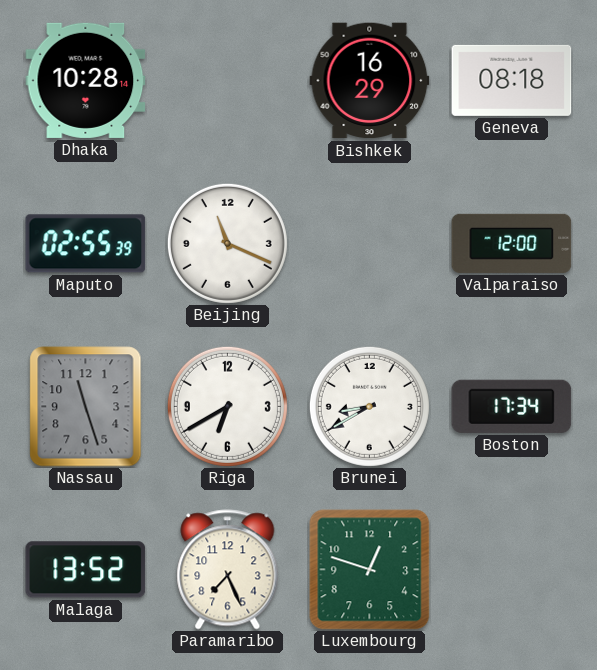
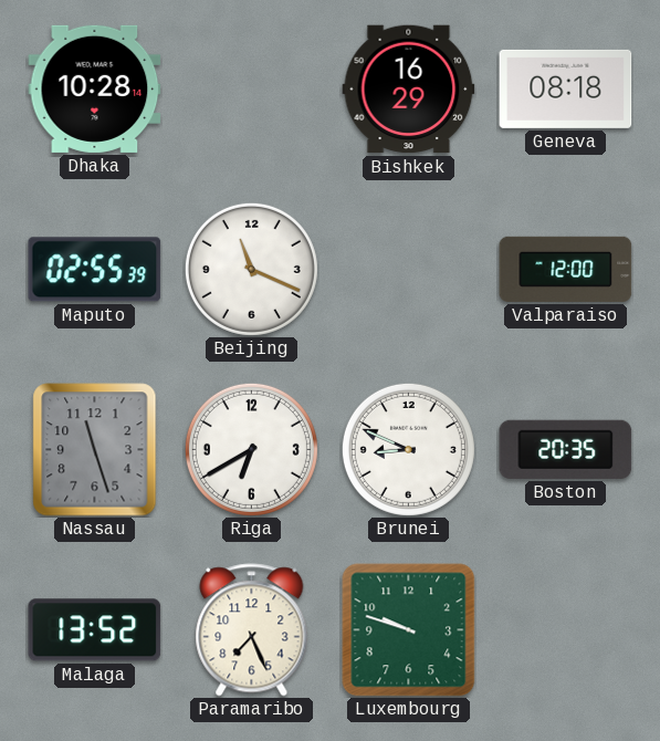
Brunei: 8:40 -> 8:49 (408, 449)
Boston: 17:34 -> 20:35 (566, 449)
Luxembourg: 12:48 -> 9:48 (409, 630)
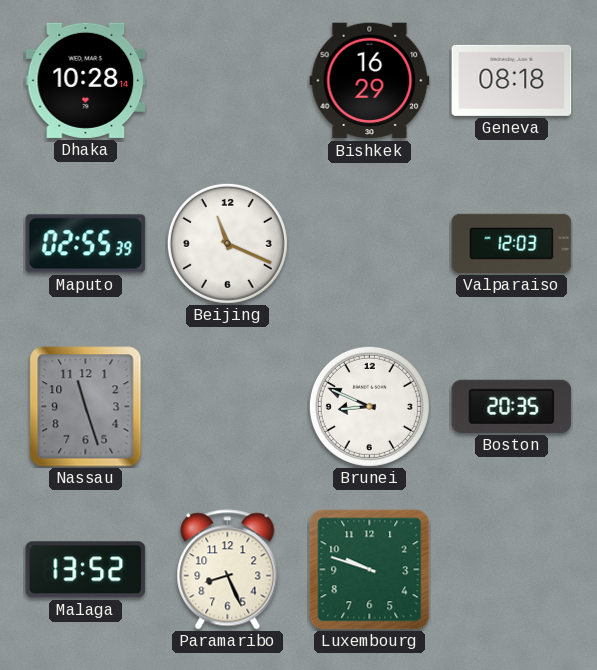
Valparaiso: 12:00 -> 12:03 (512, 243)
Riga: 6:40 -> none (251, 449)
Paramaribo: 7:26 -> 8:26 (228, 570)
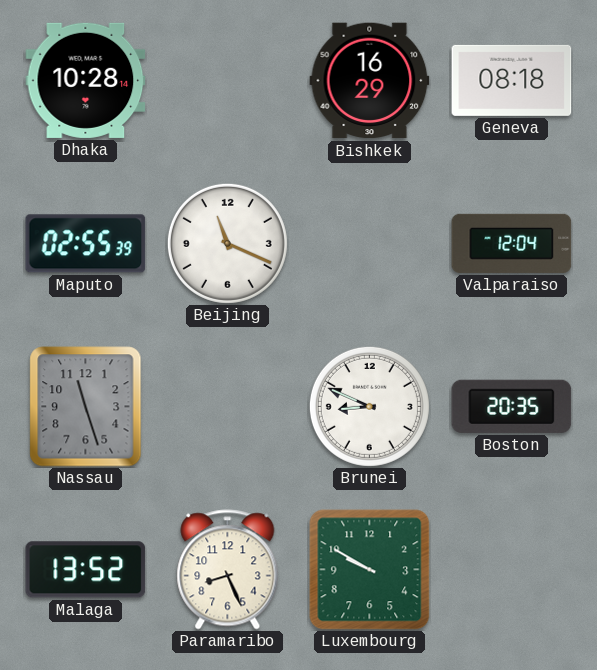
Valparaiso: 12:03 -> 12:04 (512, 243)
Luxembourg: 9:48 -> 9:50 (370, 570)
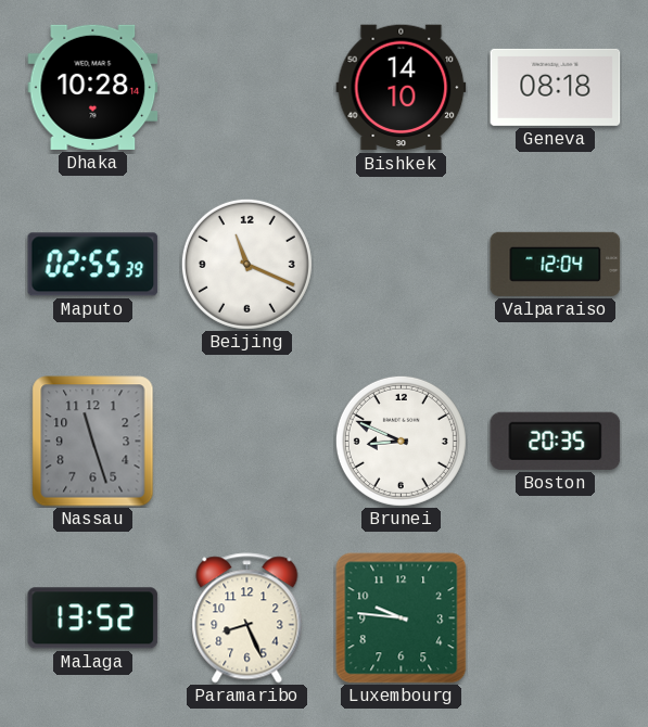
Bishkek: 16:29 -> 14:10 (402, 88)
Luxembourg: 9:50 -> 9:46 (402, 618)
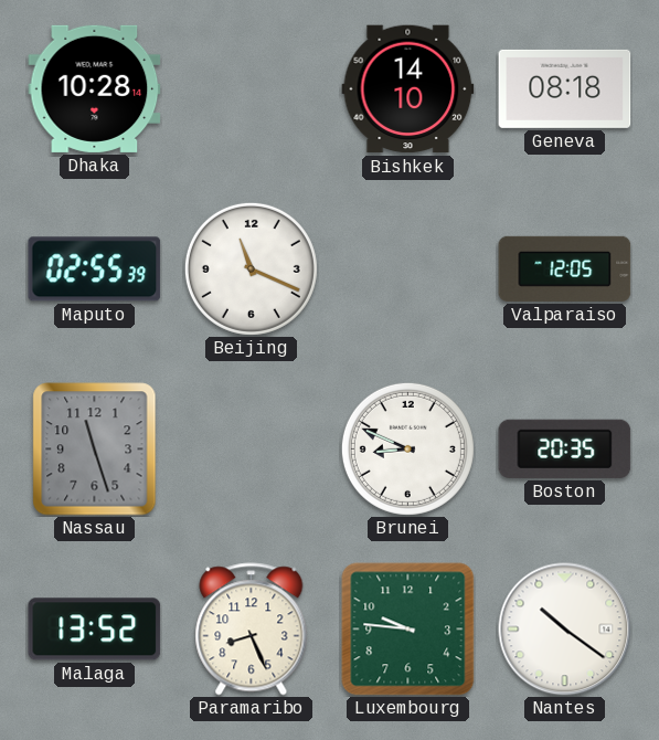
Valparaiso: 12:04 -> 12:05 (565, 268)
Nantes: none -> 10:21 (565, 630)
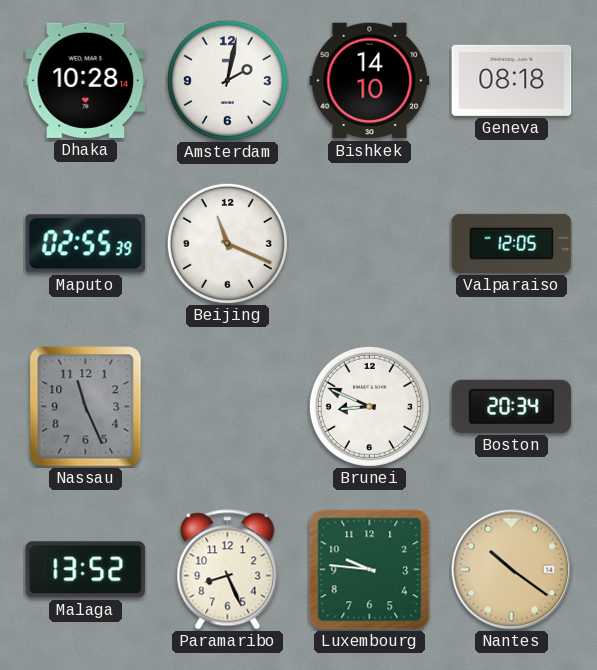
Amsterdam: none -> 2:02 (227, 80)
Nassau: 11:27 -> 11:26 (86, 407)
Boston: 20:35 -> 20:34 (512, 406)
Nantes dial: white -> champagne (512, 570)
